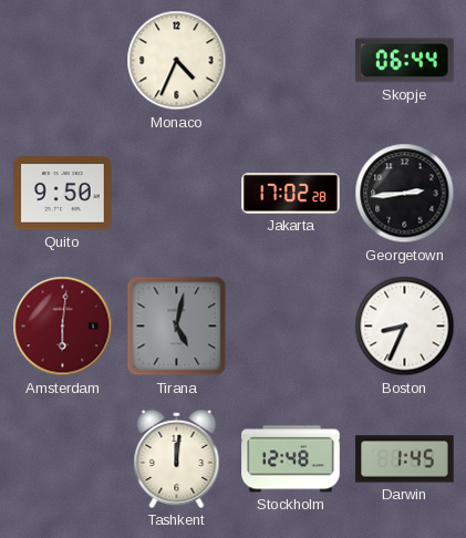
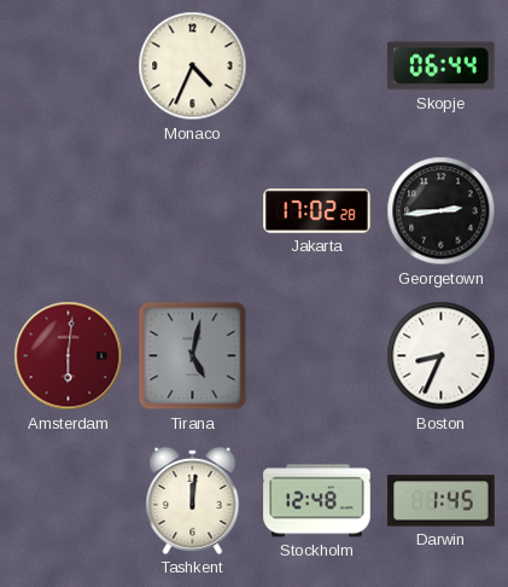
Quito: 9:50 -> none (63, 194)
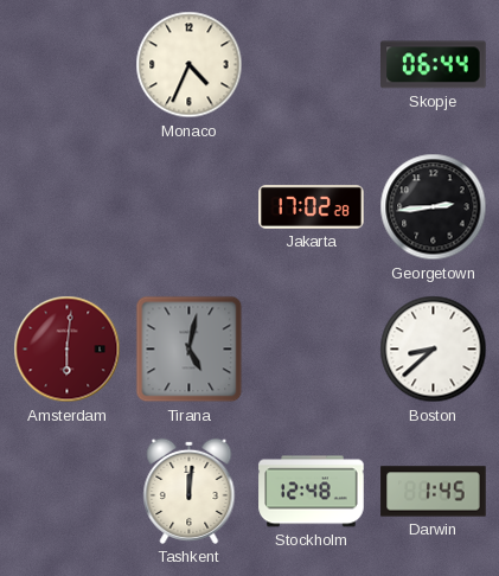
Boston: 8:34 -> 8:38 (434, 350)
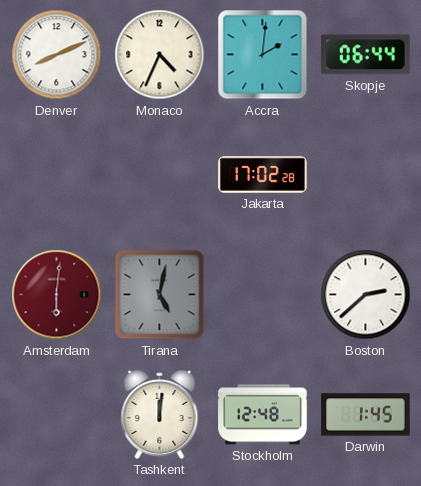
Denver: none -> 8:11 (57, 55)
Accra: none -> 2:01 (263, 55)
Georgetown: 2:44 -> none (434, 207)
Boston: 8:38 -> 2:38 (366, 295)
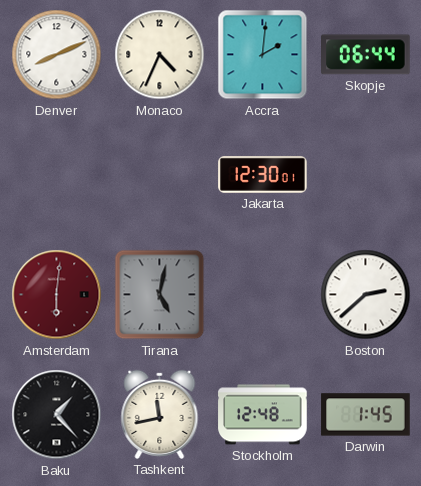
Jakarta: 17:02 -> 12:30 (263, 175)
Baku: none -> 1:23 (57, 415)
Tashkent: 12:01 -> 11:43 (160, 414)
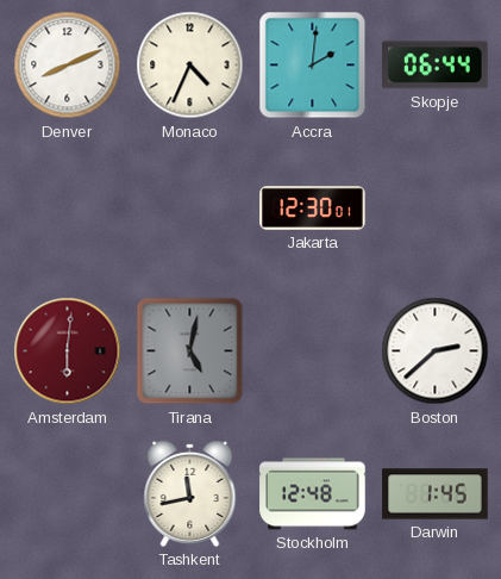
Baku: 1:23 -> none (57, 415)
